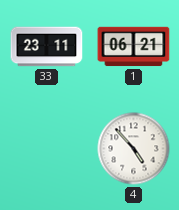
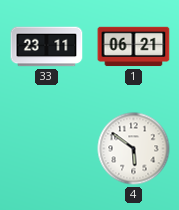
4: 4:53 -> 5:51 (134, 149)
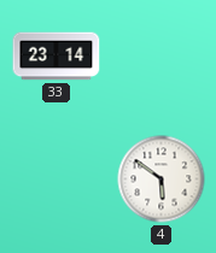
33: 23:11 -> 23:14 (57, 57)
1: 06:21 -> none (134, 47)
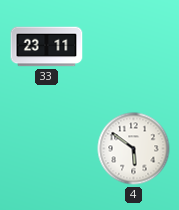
33: 23:14 -> 23:11 (47, 47)
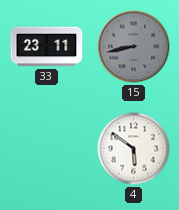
15: none -> 8:43 (134, 47)
